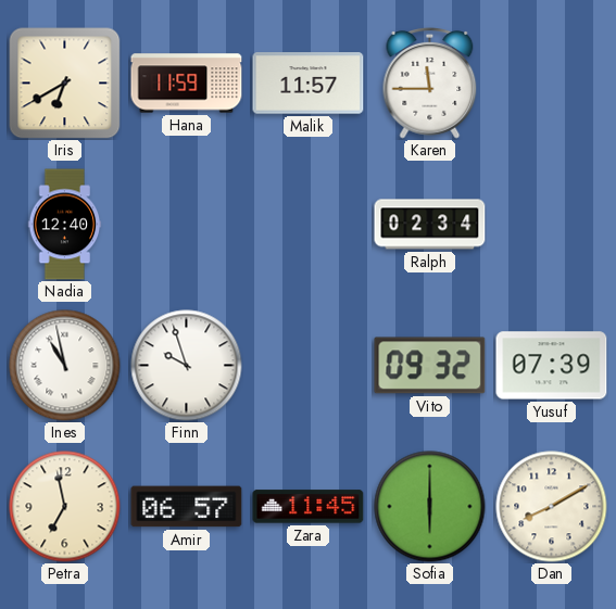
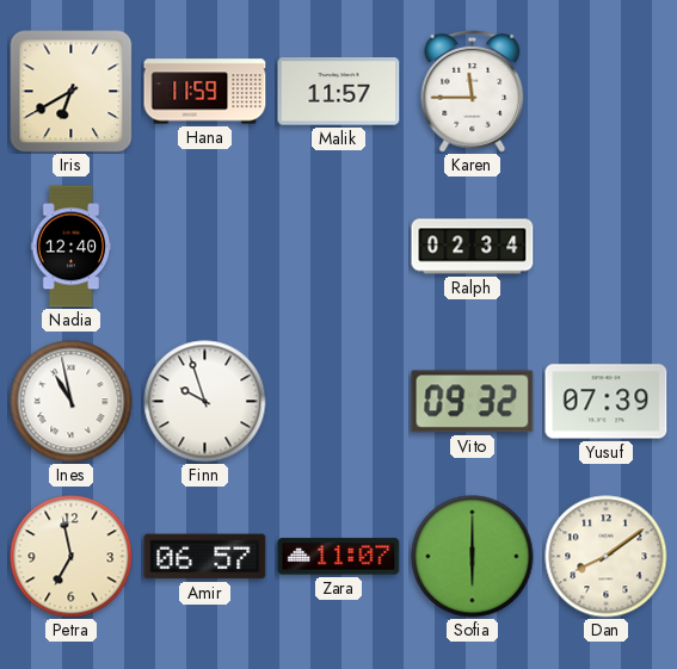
Zara: 11:45 -> 11:07 (339, 557)
Dan: 8:10 -> 8:09 (607, 557)
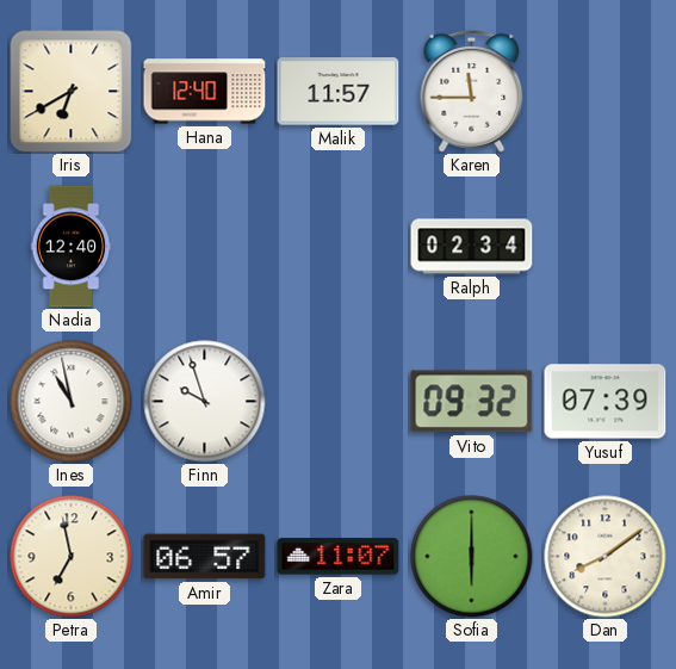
Hana: 11:59 -> 12:40 (205, 92)
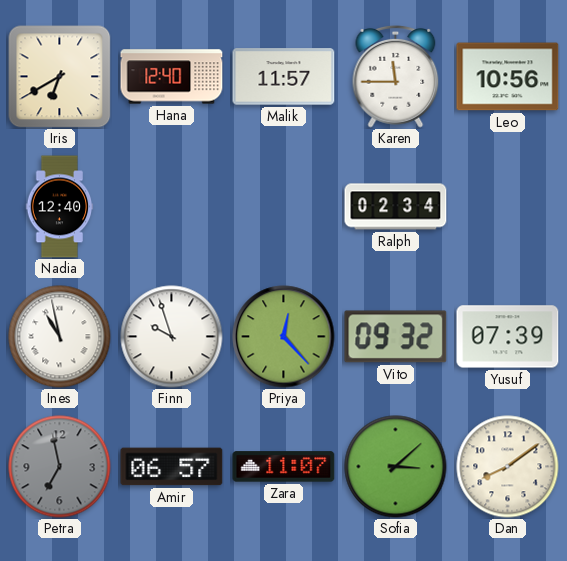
Leo: none -> 10:56 (508, 77)
Priya: none -> 12:23 (284, 337)
Petra dial: cream -> grey (60, 467)
Sofia: 6:00 -> 3:08 (396, 467)
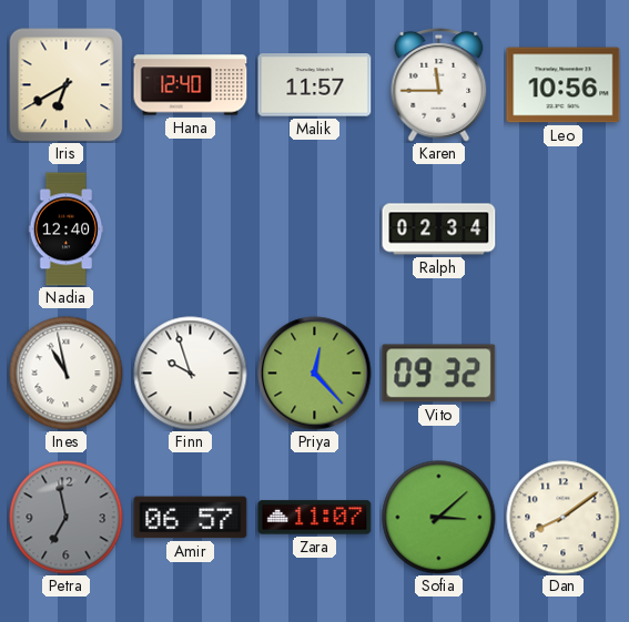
Yusuf: 07:39 -> none (508, 337)
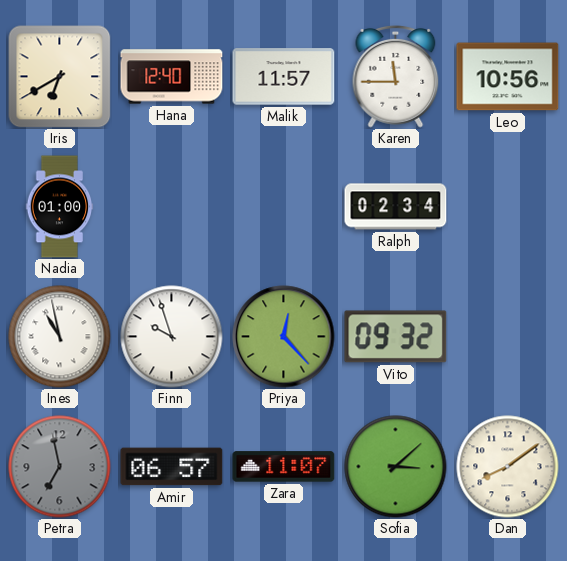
Nadia: 12:40 -> 01:00 (60, 207)
